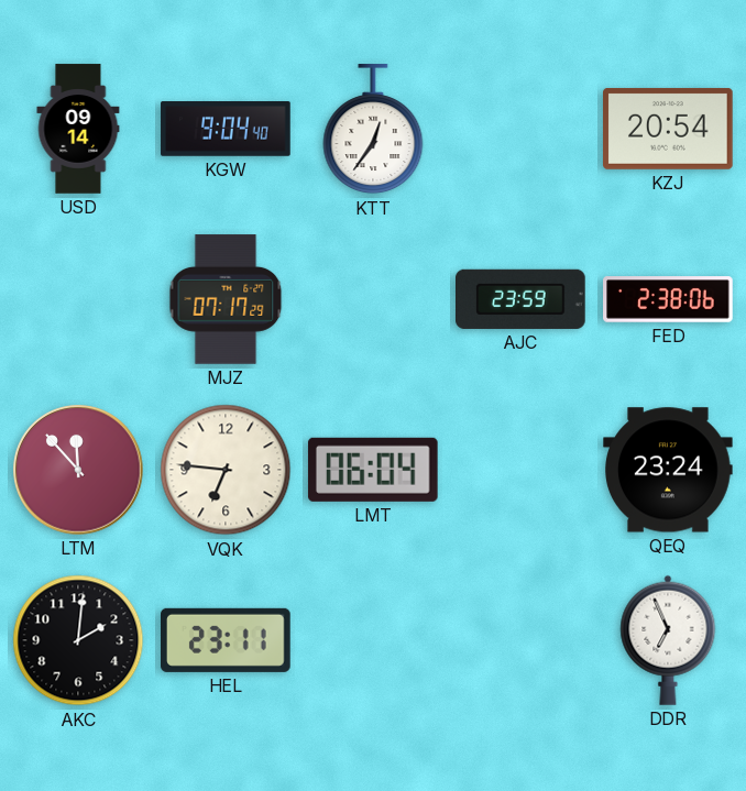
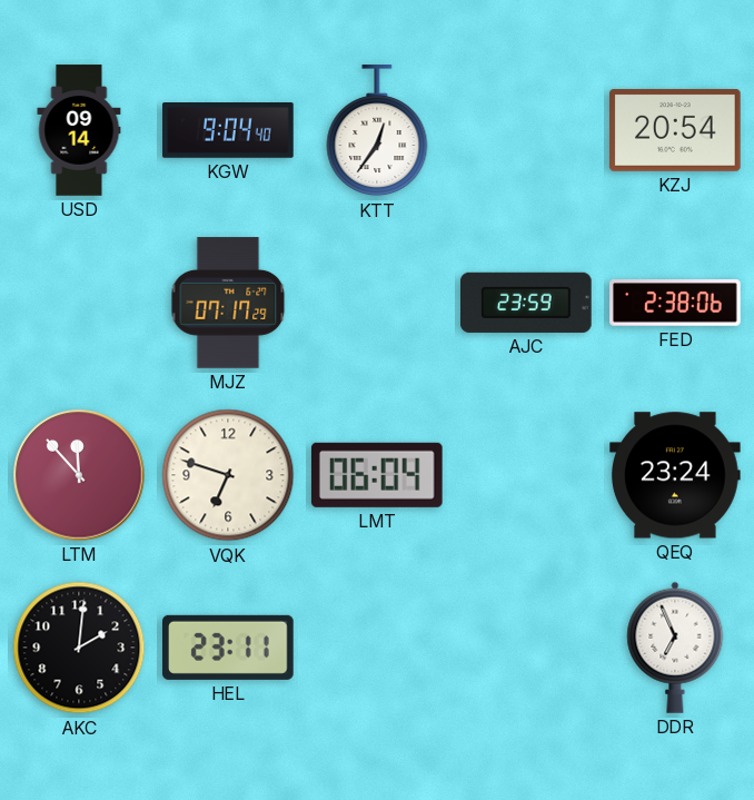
VQK: 6:46 -> 6:48 (228, 475)
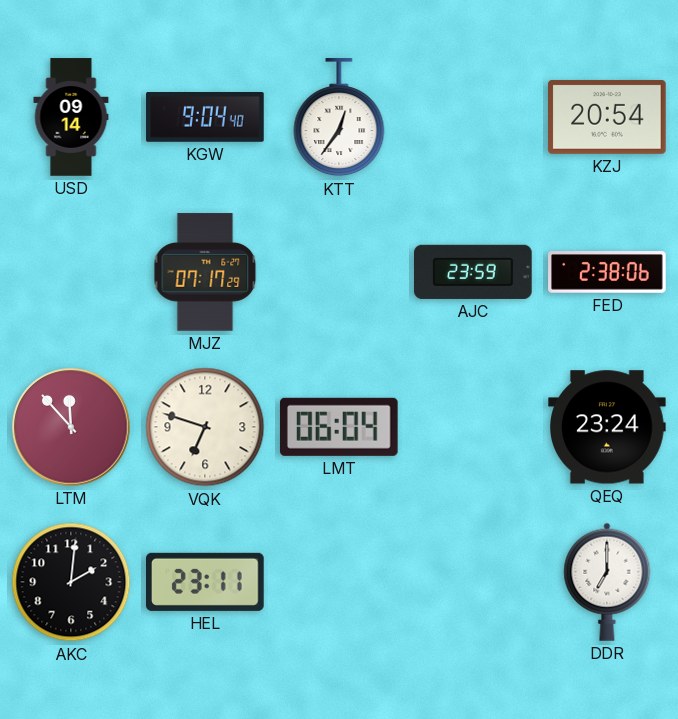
DDR: 6:56 -> 7:00 (607, 582)
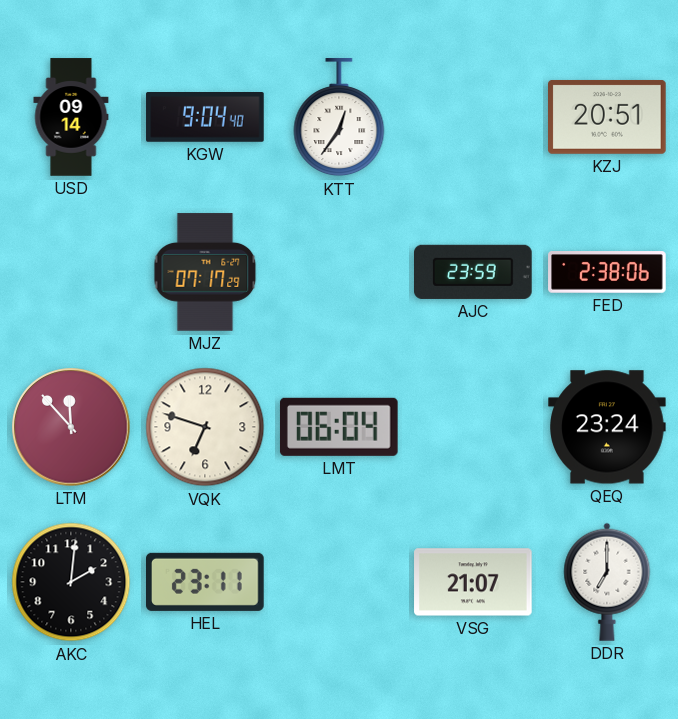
KZJ: 20:54 -> 20:51 (607, 117)
VSG: none -> 21:07 (473, 582)
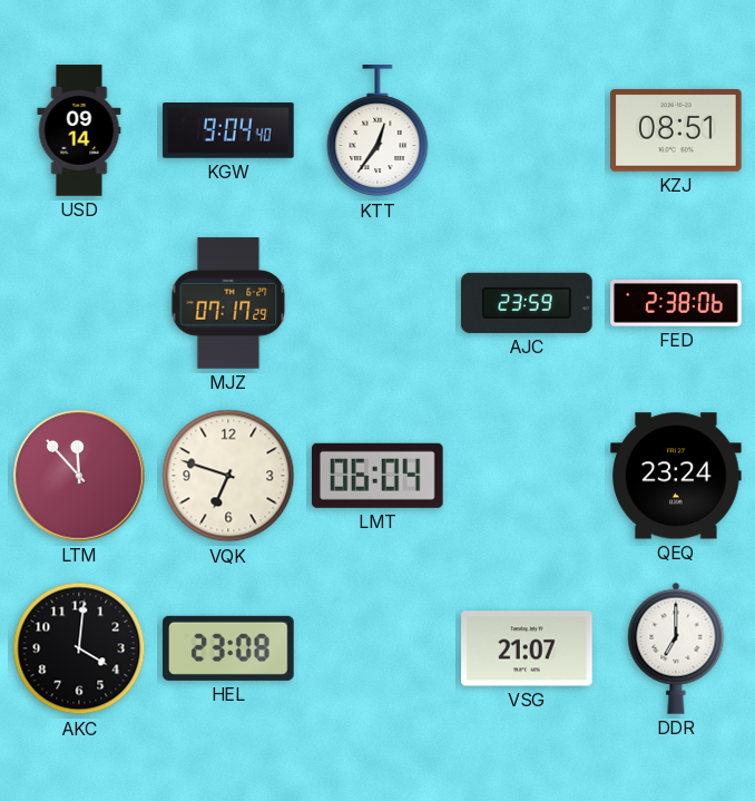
KZJ: 20:51 -> 08:51 (676, 130)
AKC: 2:01 -> 4:01 (79, 648)
HEL: 23:11 -> 23:08 (229, 648)
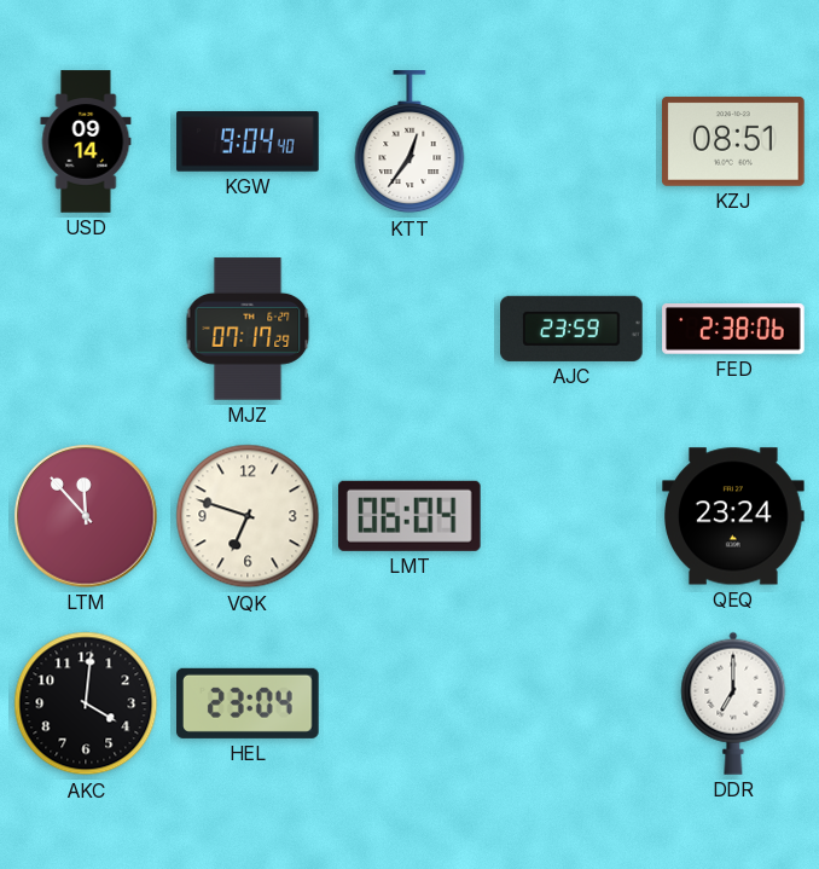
HEL: 23:08 -> 23:04 (249, 703)
VSG: 21:07 -> none (527, 648)
